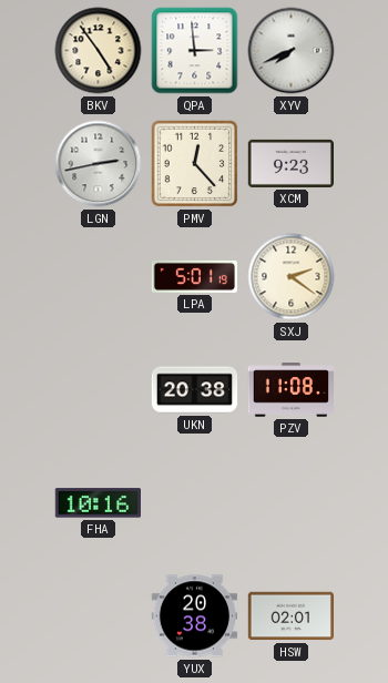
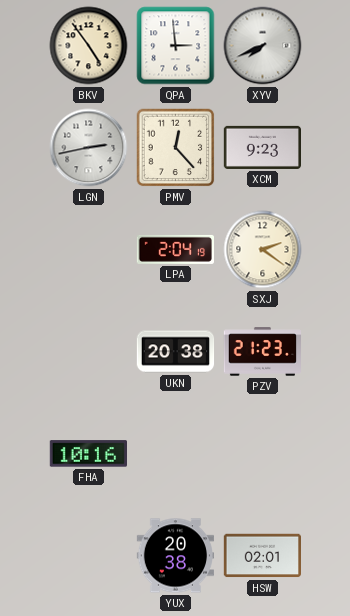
LPA: 5:01 -> 2:04 (175, 249)
PZV: 11:08 -> 21:23 (263, 352)
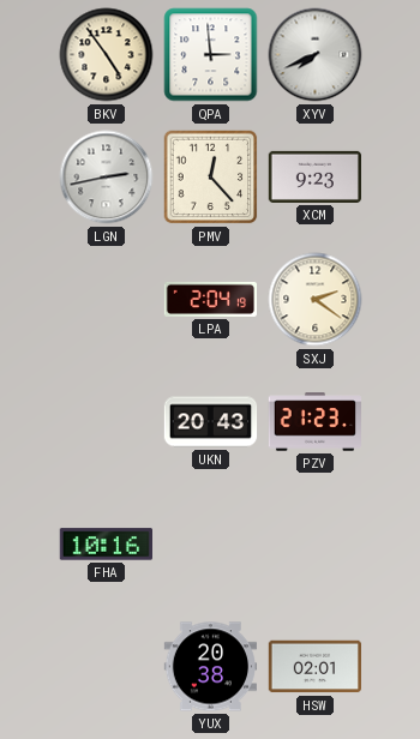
UKN: 20:38 -> 20:43 (211, 422)
